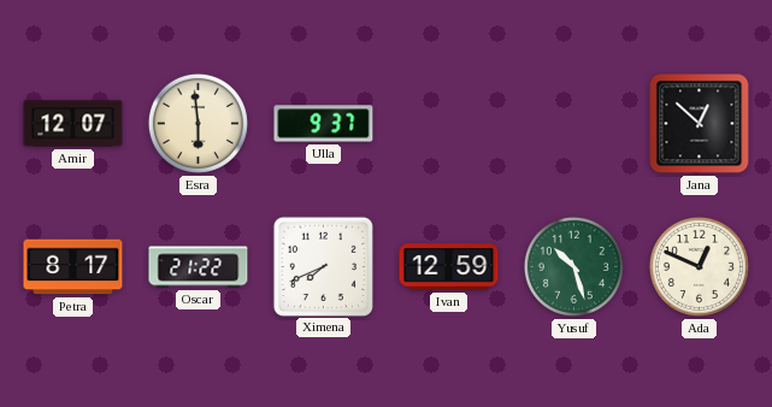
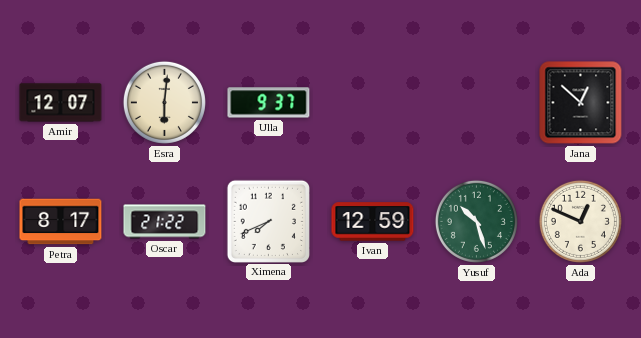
Esra: 5:59 -> 6:01 (164, 102)
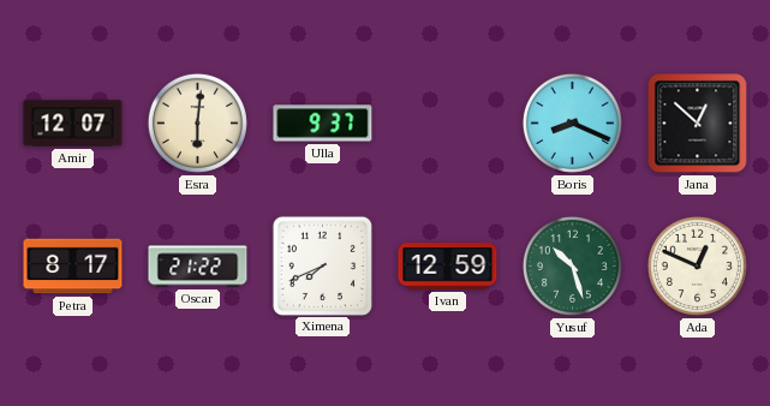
Boris: none -> 8:19 (572, 123)
